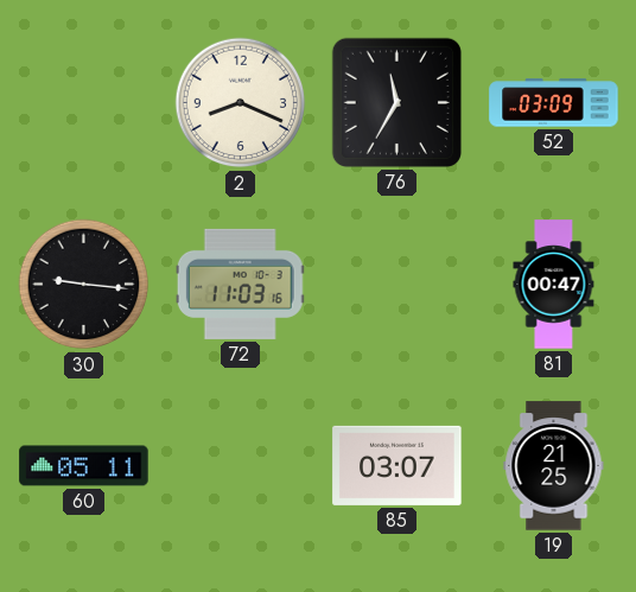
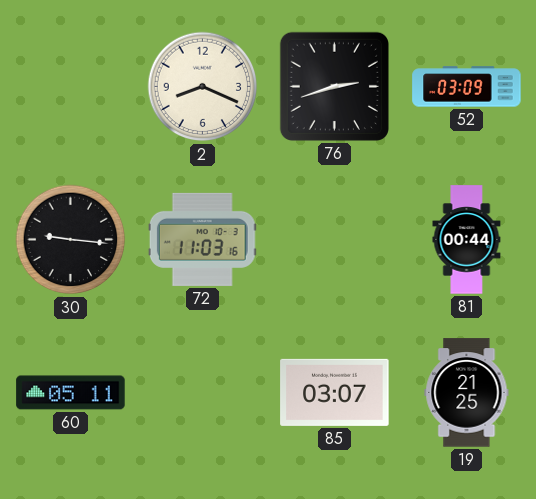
76: 11:35 -> 2:42 (334, 86)
81: 00:47 -> 00:44 (467, 240)
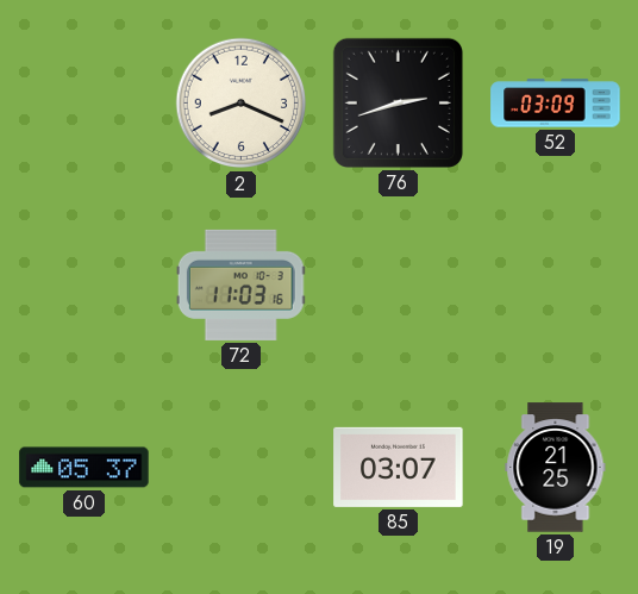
30: 9:16 -> none (71, 240)
81: 00:44 -> none (467, 240)
60: 05:11 -> 05:37 (85, 468)
